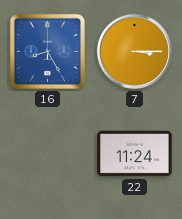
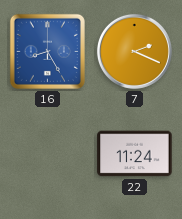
7: 3:15 -> 2:19 (134, 51)
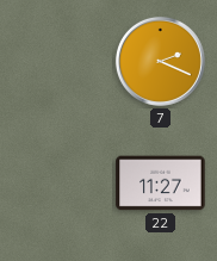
16: 8:25 -> none (47, 51)
22: 11:24 -> 11:27 (161, 184)
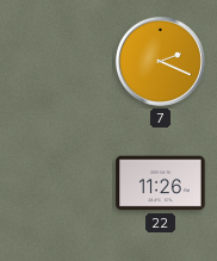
22: 11:27 -> 11:26 (161, 184)
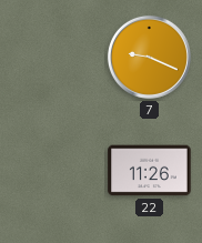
7: 2:19 -> 9:19 (149, 57)
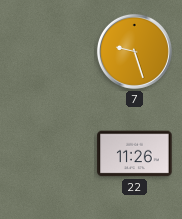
7: 9:19 -> 9:27 (134, 51)
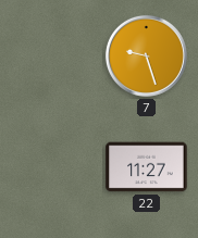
22: 11:26 -> 11:27 (147, 167)
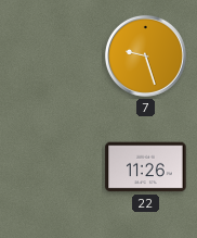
22: 11:27 -> 11:26 (146, 167)
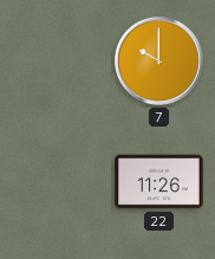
7: 9:27 -> 10:00 (158, 60)
